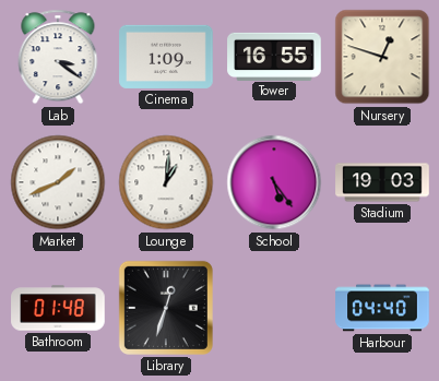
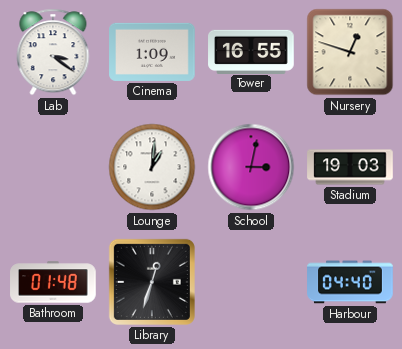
Market: 1:41 -> none (58, 182)
School: 5:24 -> 3:02 (251, 167)
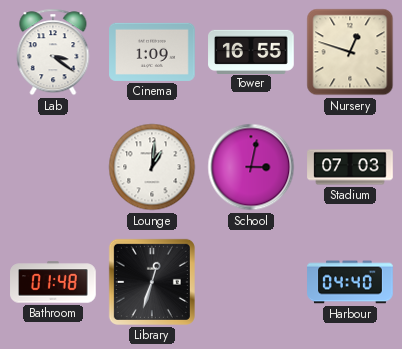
Stadium: 19:03 -> 07:03 (350, 167)
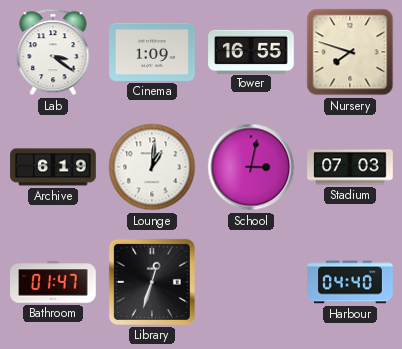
Nursery: 12:48 -> 7:48 (350, 52)
Archive: none -> 6:19 (53, 167)
Bathroom: 01:48 -> 01:47 (53, 282)
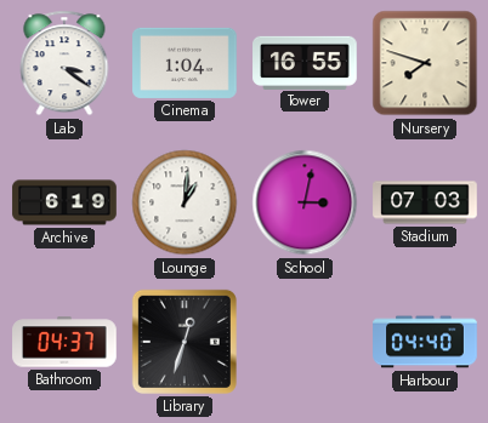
Cinema: 1:09 -> 1:04 (185, 63)
Bathroom: 01:47 -> 04:37 (64, 342)
